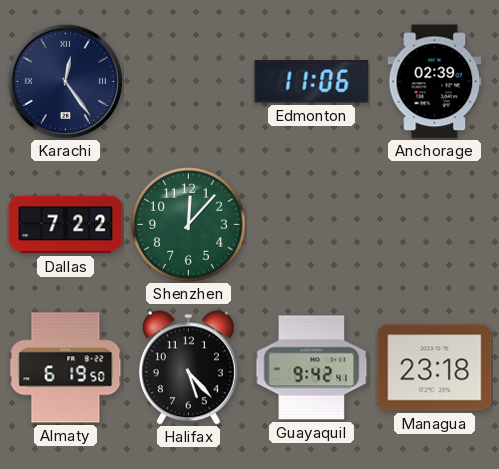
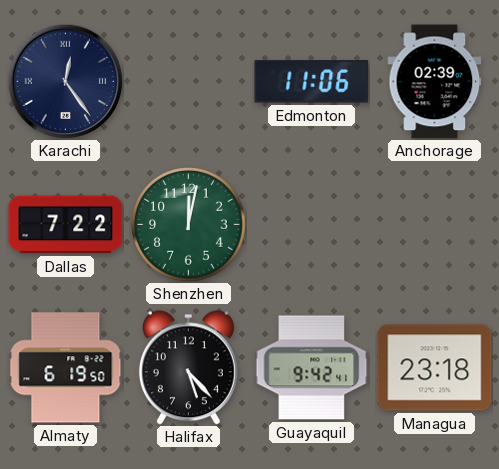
Shenzhen: 12:07 -> 12:02 (189, 225)
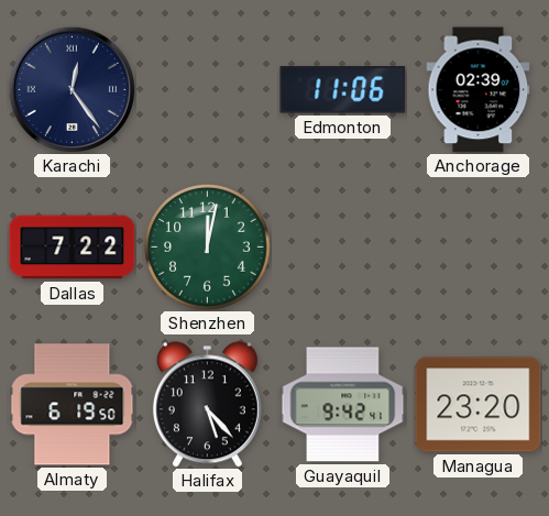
Managua: 23:18 -> 23:20 (479, 405)
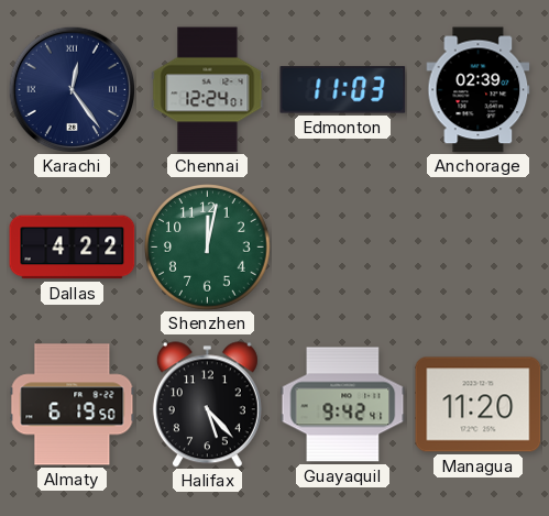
Chennai: none -> 12:24 (208, 90)
Edmonton: 11:06 -> 11:03 (343, 90)
Dallas: 7:22 -> 4:22 (73, 248)
Managua: 23:20 -> 11:20 (479, 405)
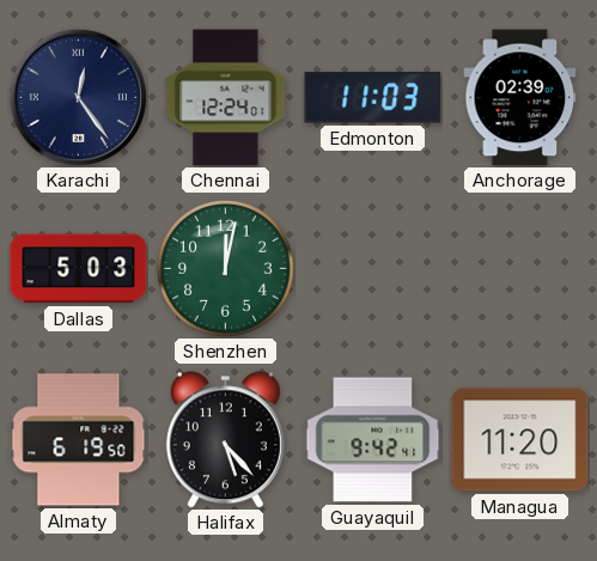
Dallas: 4:22 -> 5:03 (79, 269)
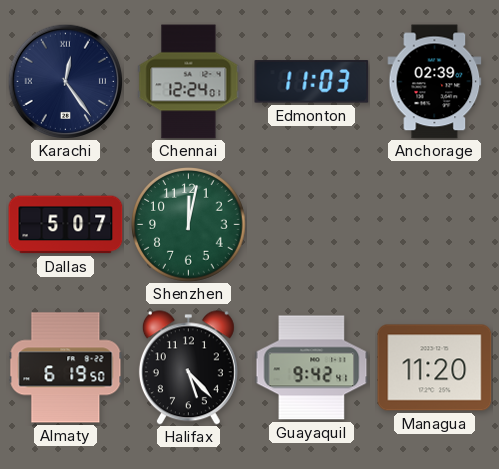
Dallas: 5:03 -> 5:07 (66, 225)
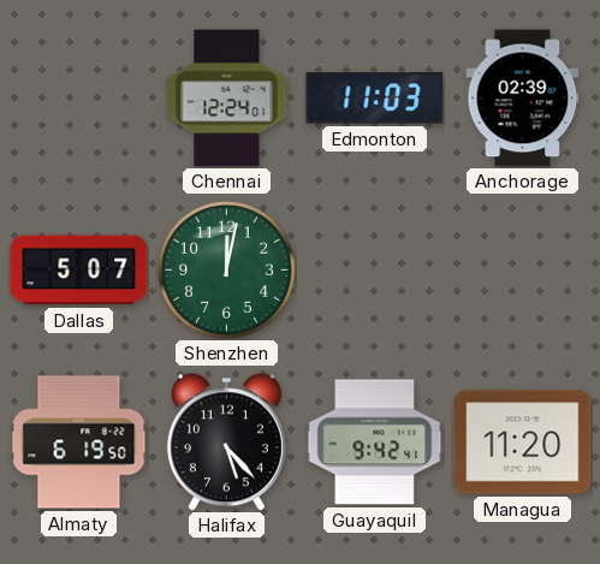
Karachi: 12:24 -> none (65, 81)
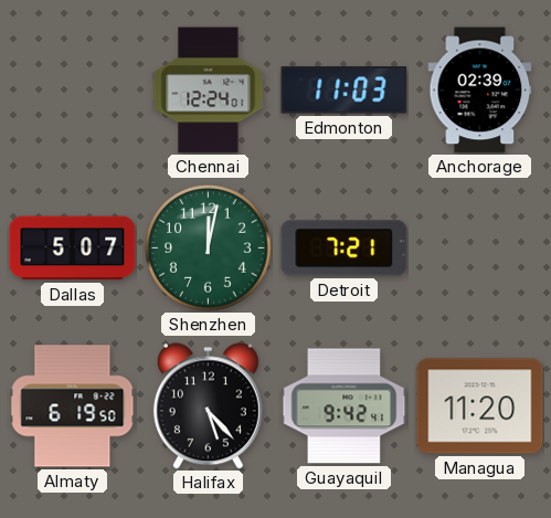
Detroit: none -> 7:21 (345, 249)
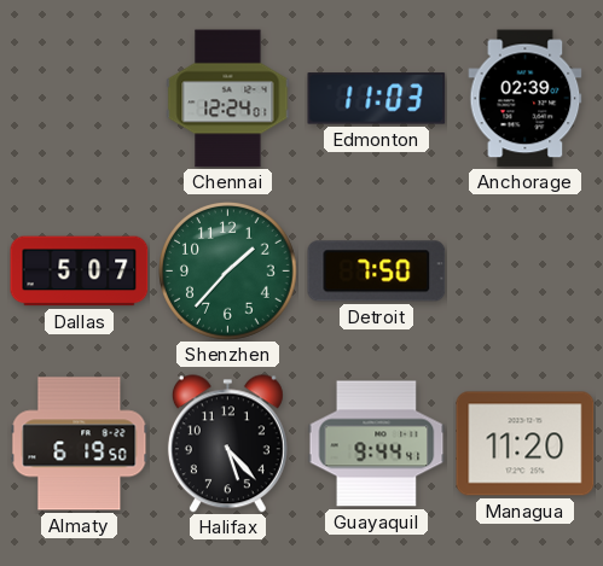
Shenzhen: 12:02 -> 1:37 (228, 272)
Detroit: 7:21 -> 7:50 (377, 272)
Guayaquil: 9:42 -> 9:44 (377, 444)
